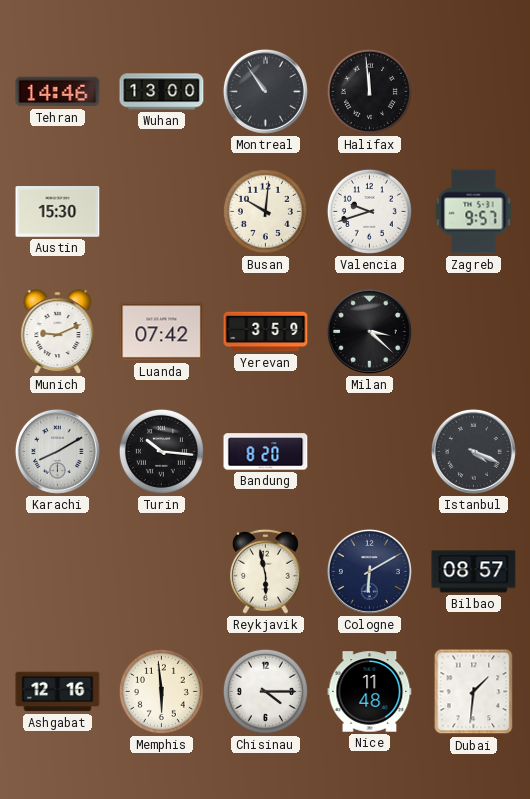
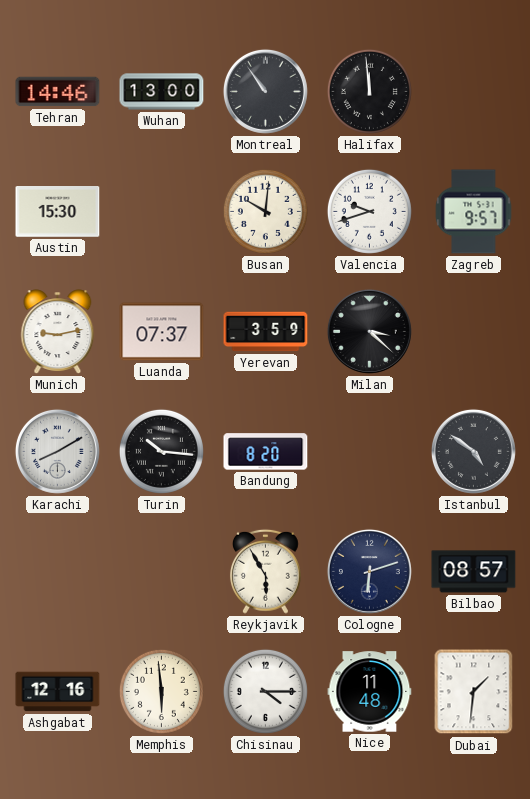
Munich: 9:11 -> 9:13 (58, 332)
Luanda: 07:42 -> 07:37 (162, 332)
Istanbul: 4:19 -> 4:51 (473, 451)
Reykjavik: 5:58 -> 5:55 (265, 571)
Cologne: 6:10 -> 6:12 (369, 571)
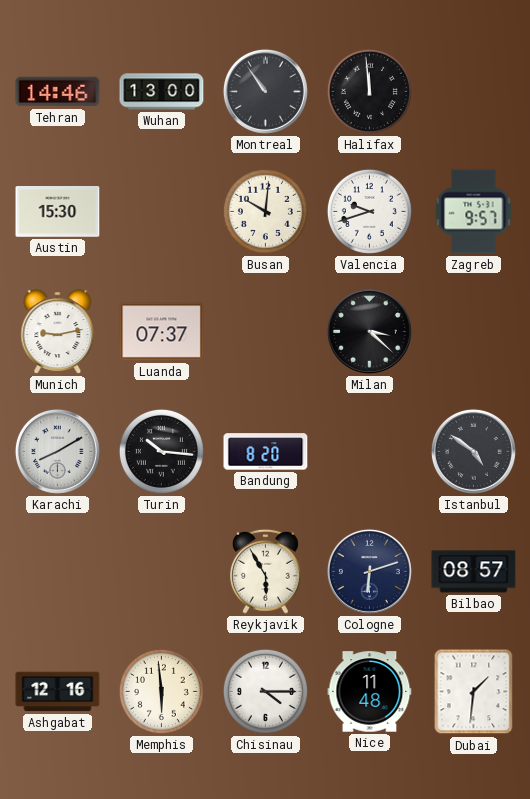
Yerevan: 3:59 -> none (266, 332)
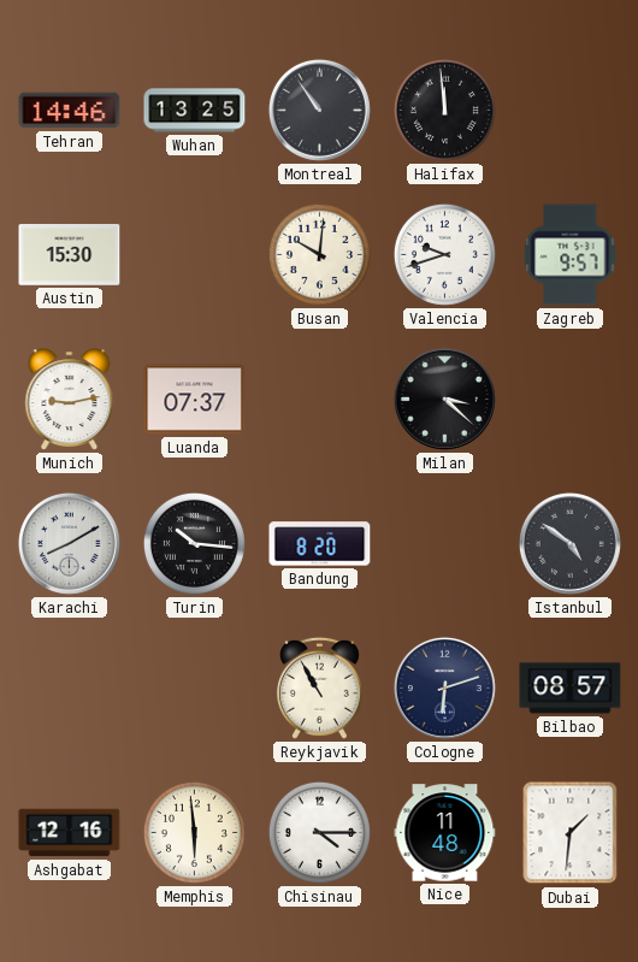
Wuhan: 13:00 -> 13:25 (195, 111)
Reykjavik: 5:55 -> 10:55 (319, 687)
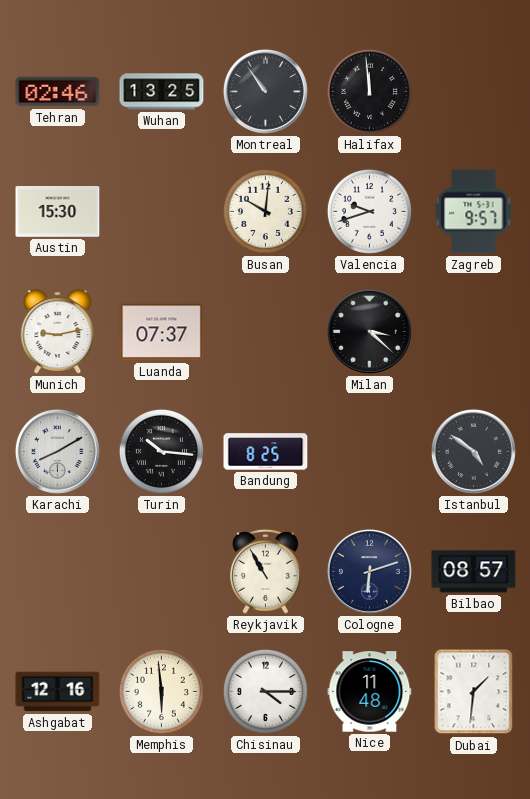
Tehran: 14:46 -> 02:46 (58, 92)
Bandung: 8:20 -> 8:25 (266, 452)
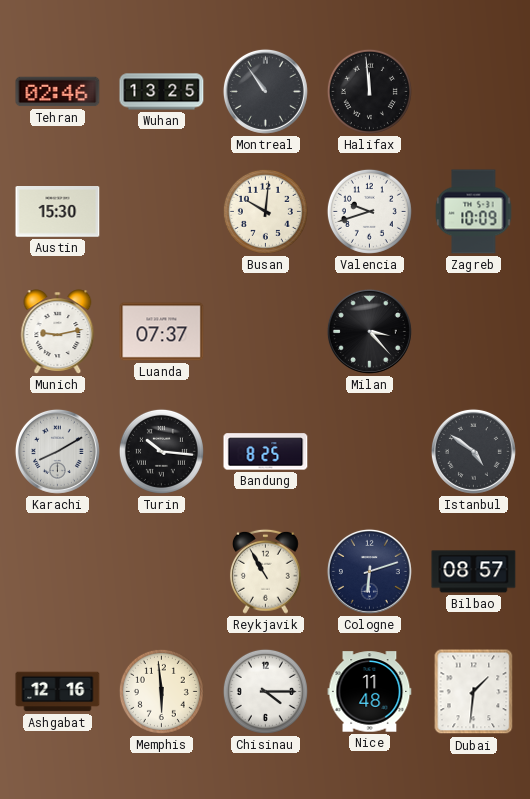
Zagreb: 9:57 -> 10:09 (474, 212)
Milan: 3:22 -> 3:23 (369, 331)
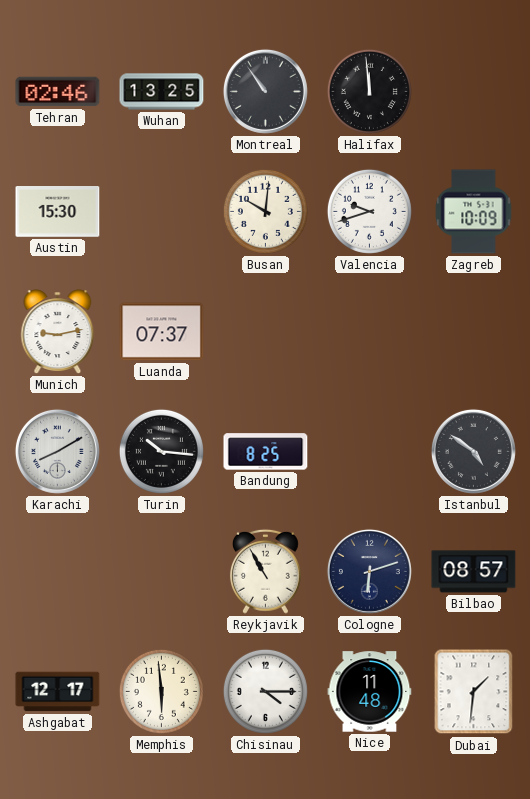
Milan: 3:23 -> none (369, 331)
Ashgabat: 12:16 -> 12:17 (58, 692)
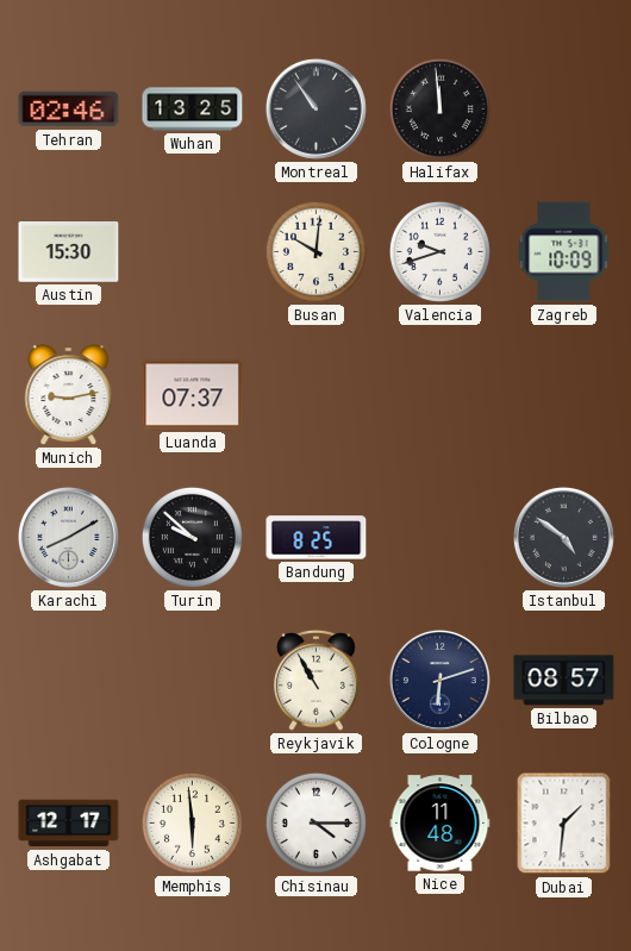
Turin: 10:16 -> 9:52 (192, 537)
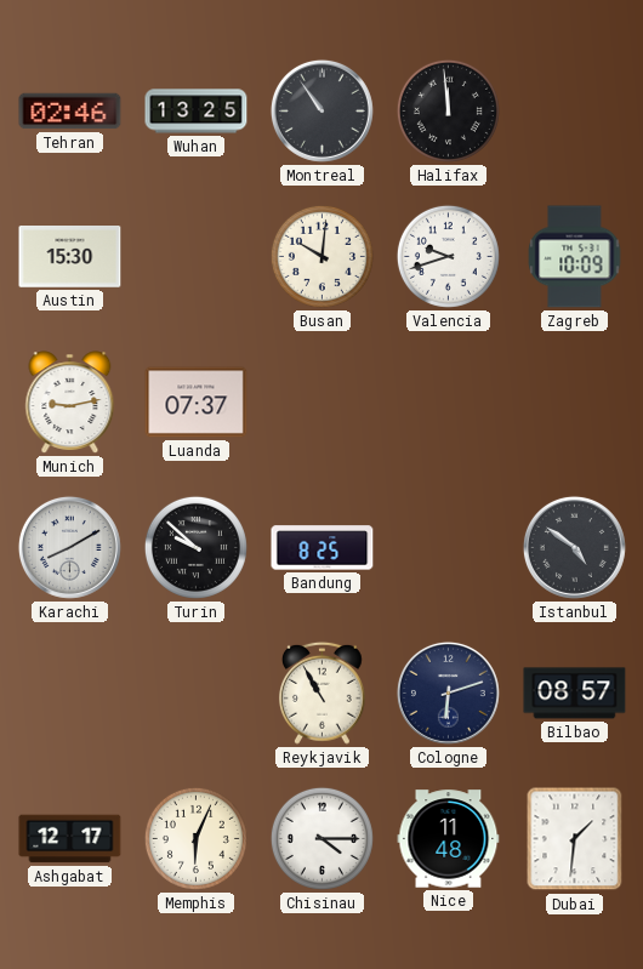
Memphis: 5:59 -> 6:04 (195, 838)
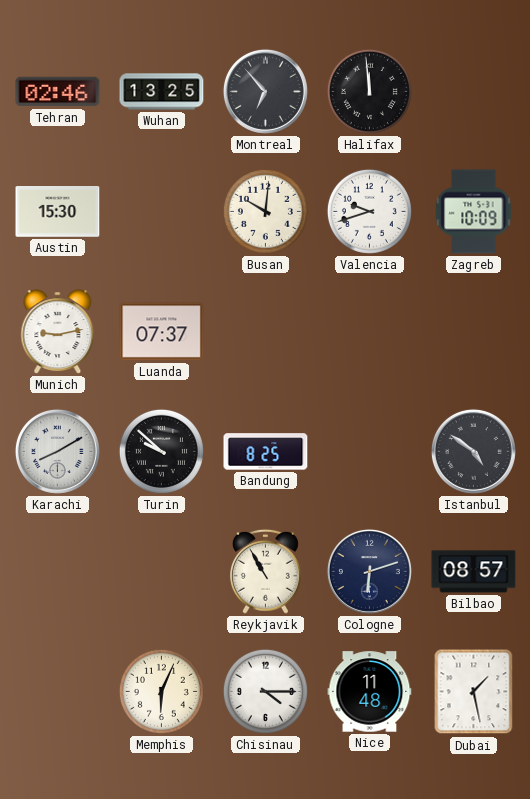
Montreal: 10:54 -> 6:53 (265, 91)
Ashgabat: 12:17 -> none (70, 839)
Dubai: 1:31 -> 1:28 (474, 692)
